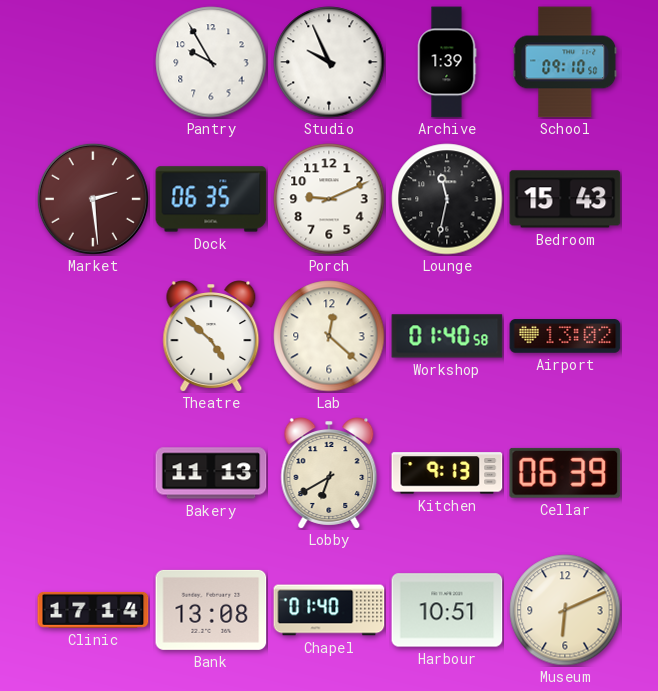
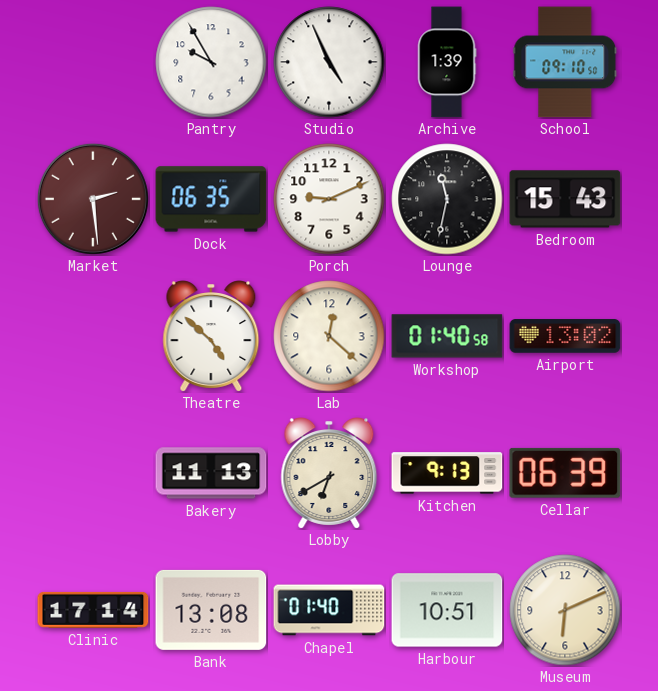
Studio: 9:56 -> 4:56 (329, 62)
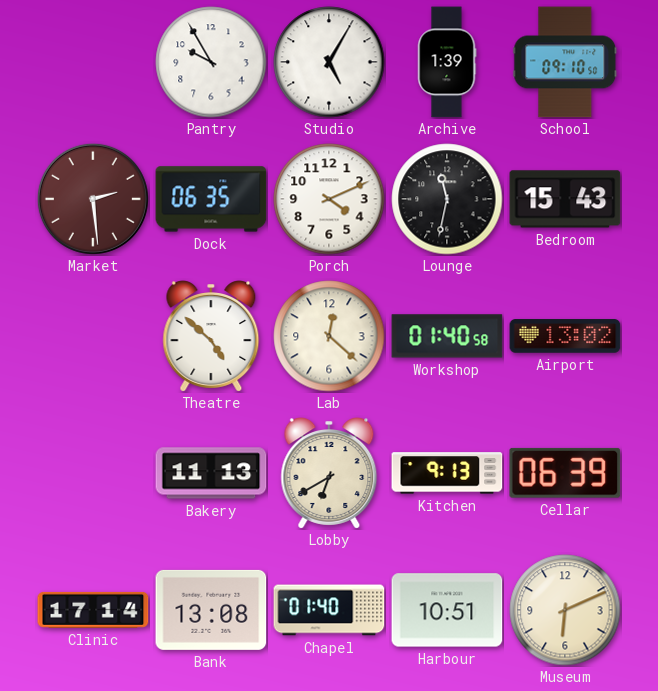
Studio: 4:56 -> 5:05 (329, 62)
Porch: 9:11 -> 4:11 (329, 199)
